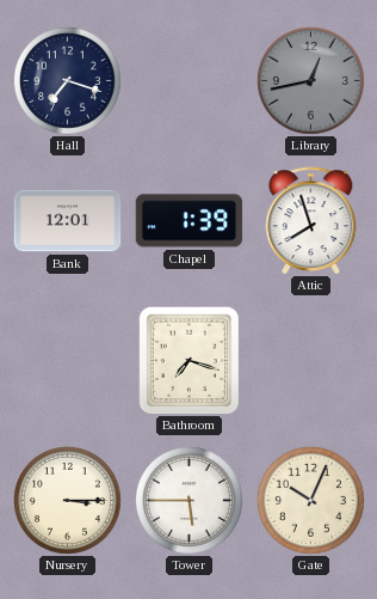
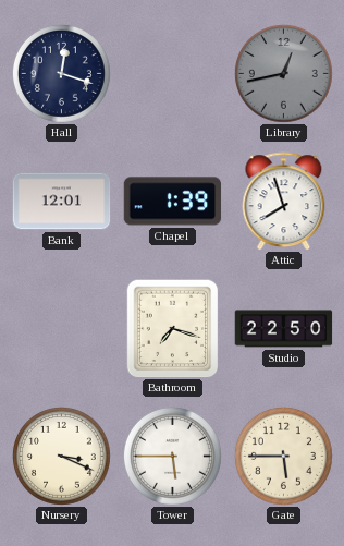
Hall: 7:18 -> 12:18 (61, 73)
Studio: none -> 22:50 (284, 329)
Nursery: 3:15 -> 3:19 (61, 456)
Gate: 10:04 -> 5:45 (283, 456)
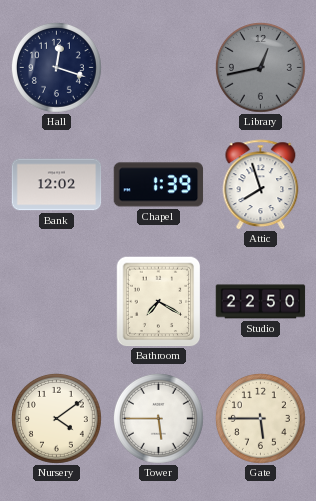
Bank: 12:01 -> 12:02 (57, 185)
Bathroom: 7:18 -> 7:20 (159, 302)
Nursery: 3:19 -> 4:09 (56, 418)
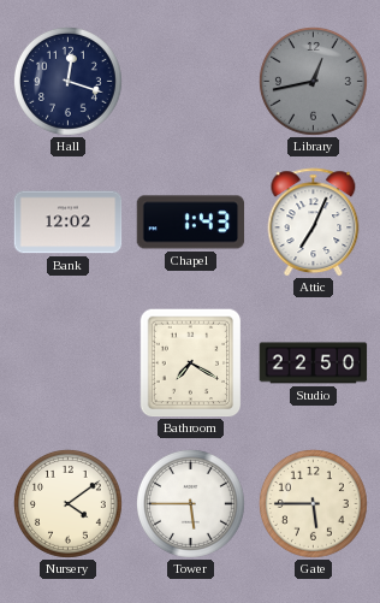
Chapel: 1:39 -> 1:43 (191, 223)
Attic: 7:57 -> 7:04 (314, 223)
